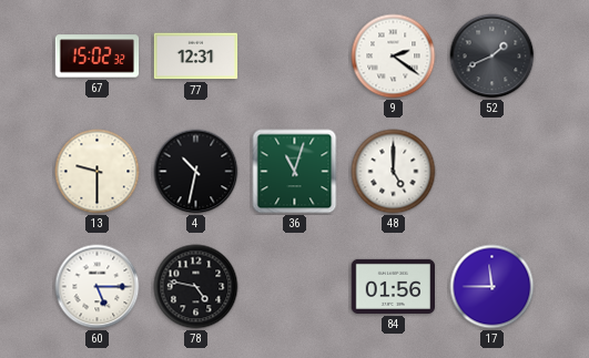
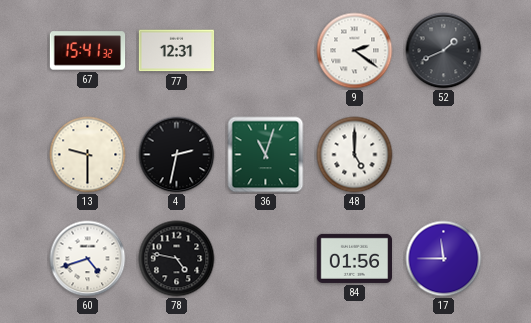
67: 15:02 -> 15:41 (88, 51)
4: 10:32 -> 2:32 (177, 155)
60: 5:15 -> 4:42 (88, 259)
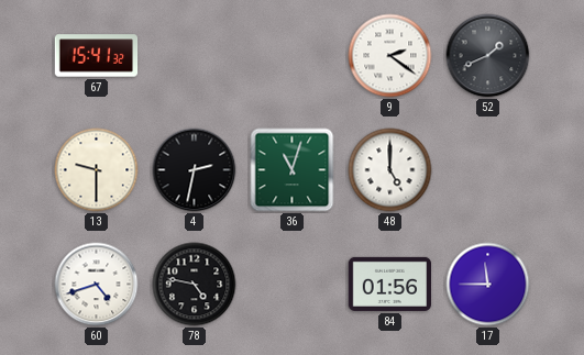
77: 12:31 -> none (177, 51)
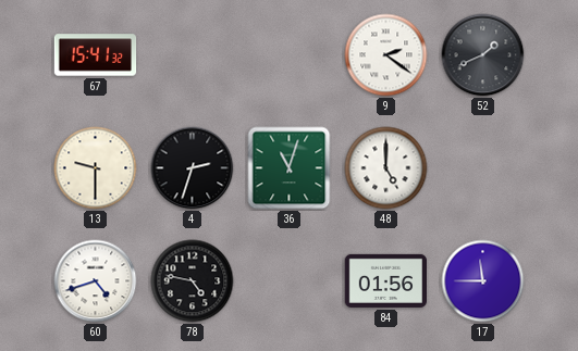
4: 2:32 -> 2:33 (193, 168)
